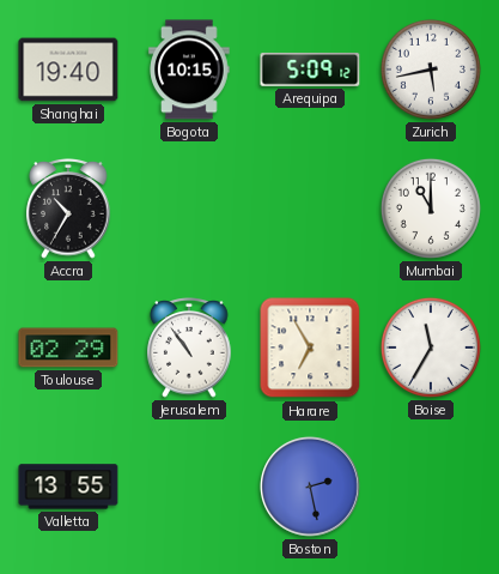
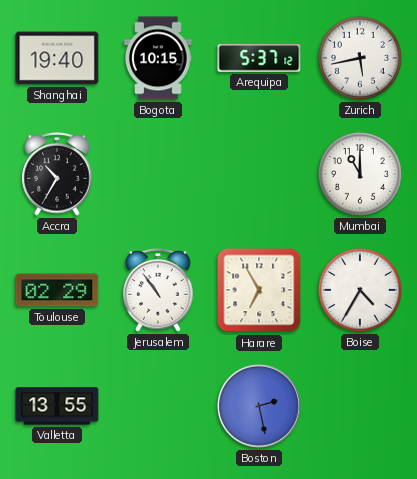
Arequipa: 5:09 -> 5:37 (259, 58)
Boise: 11:35 -> 4:35 (360, 290)
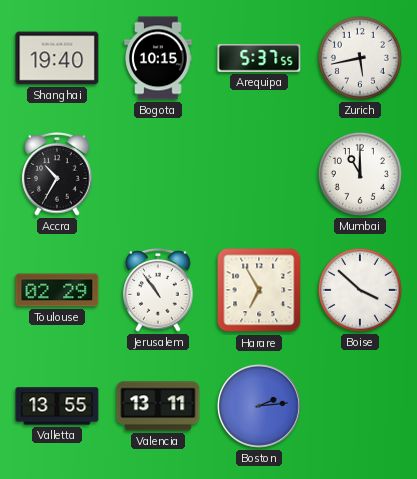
Arequipa: 5:37:12 -> 5:37:55 (259, 58)
Boise: 4:35 -> 3:52 (360, 290)
Valencia: none -> 13:11 (158, 406)
Boston: 2:28 -> 2:14 (259, 406)
